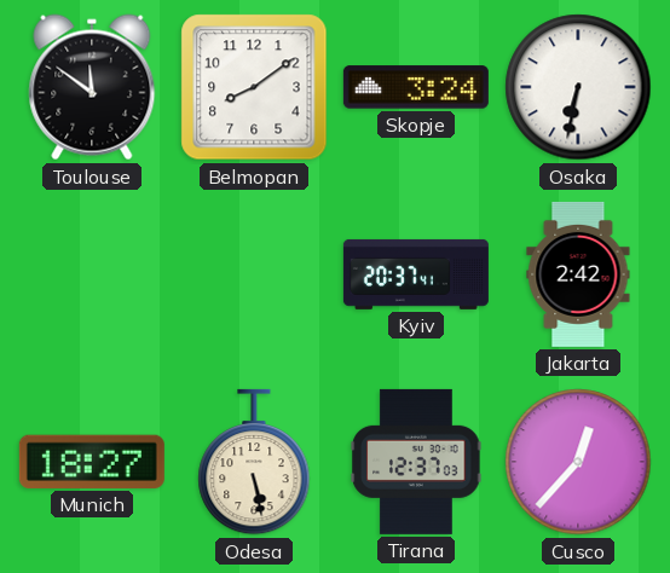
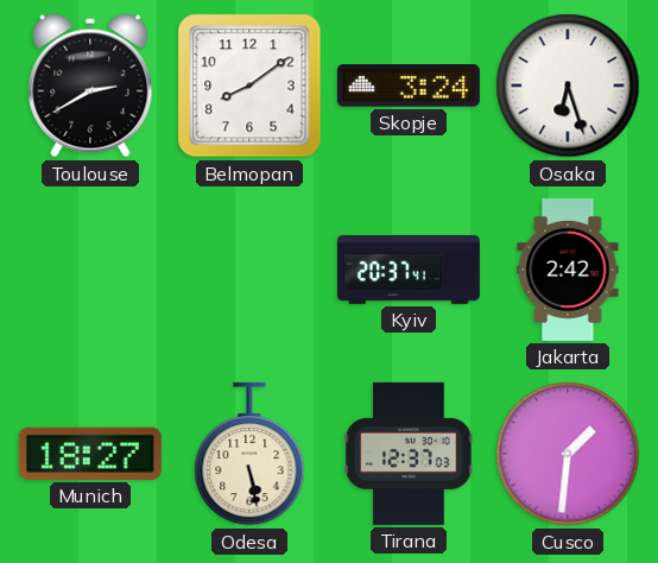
Toulouse: 11:51 -> 2:40 (90, 86)
Osaka: 6:32 -> 6:27 (568, 86)
Cusco: 12:37 -> 1:31 (568, 454)
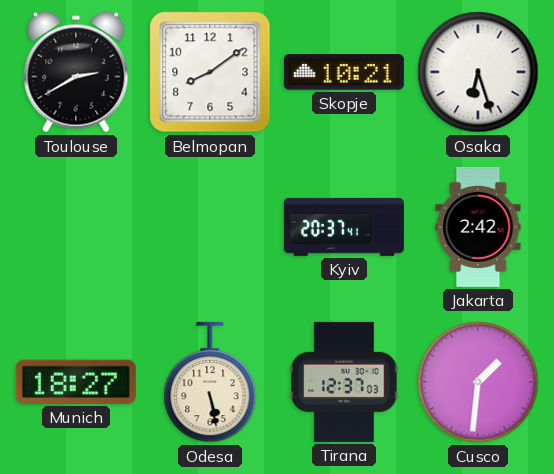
Skopje: 3:24 -> 10:21 (344, 72)
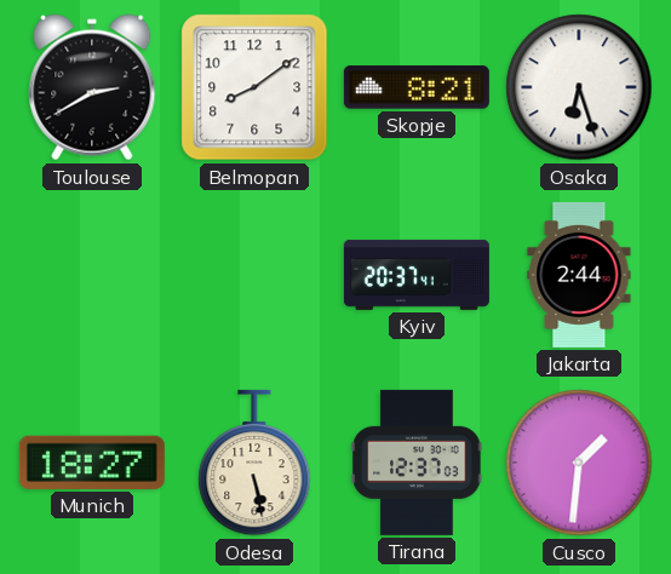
Skopje: 10:21 -> 8:21 (417, 87)
Jakarta: 2:42 -> 2:44 (579, 275)
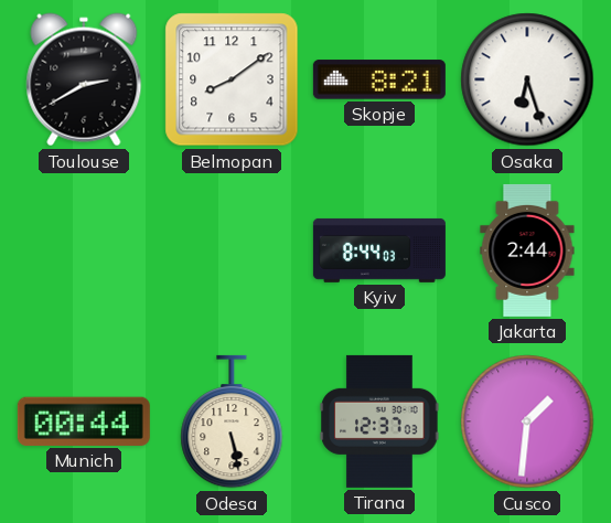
Kyiv: 20:37 -> 8:44 (379, 250)
Munich: 18:27 -> 00:44 (84, 421)
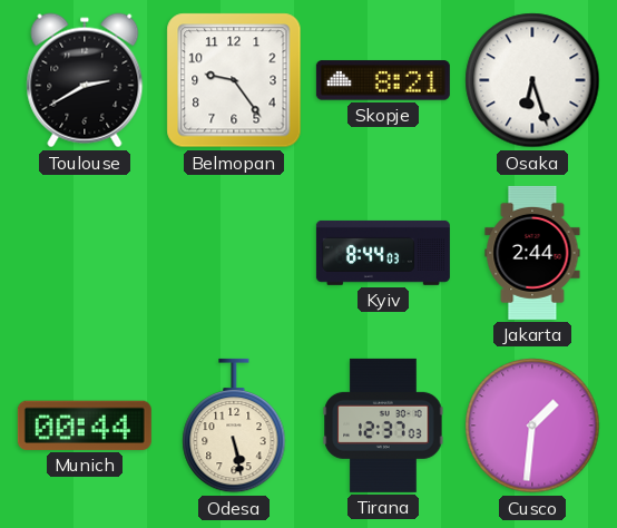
Belmopan: 8:09 -> 9:24 (234, 80)
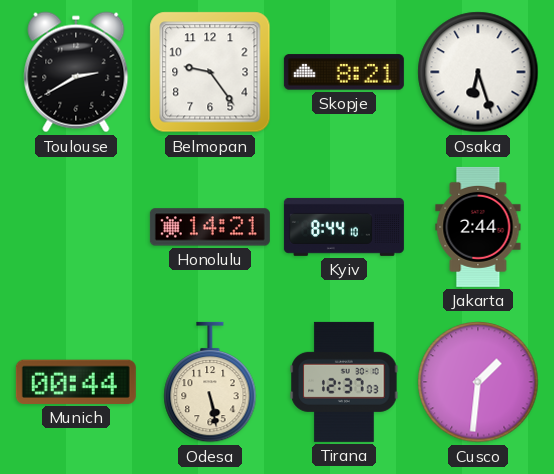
Honolulu: none -> 14:21 (210, 227)
Kyiv: 8:44:03 -> 8:44:10 (344, 227)
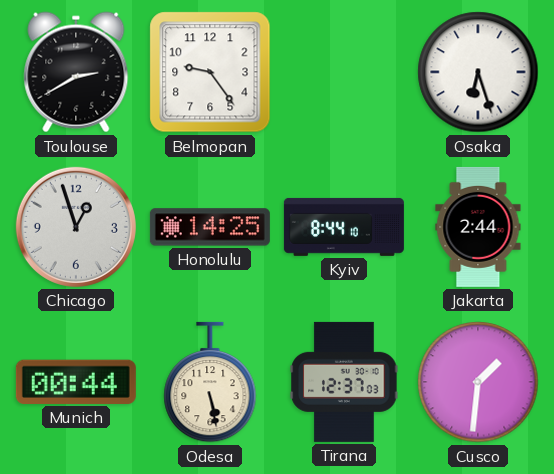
Skopje: 8:21 -> none (344, 72)
Chicago: none -> 12:57 (76, 227)
Honolulu: 14:21 -> 14:25 (210, 227)
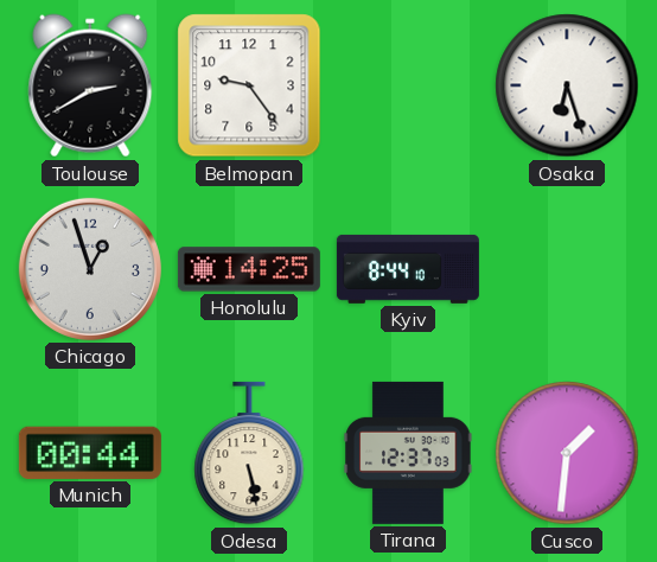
Jakarta: 2:44 -> none (478, 227)
